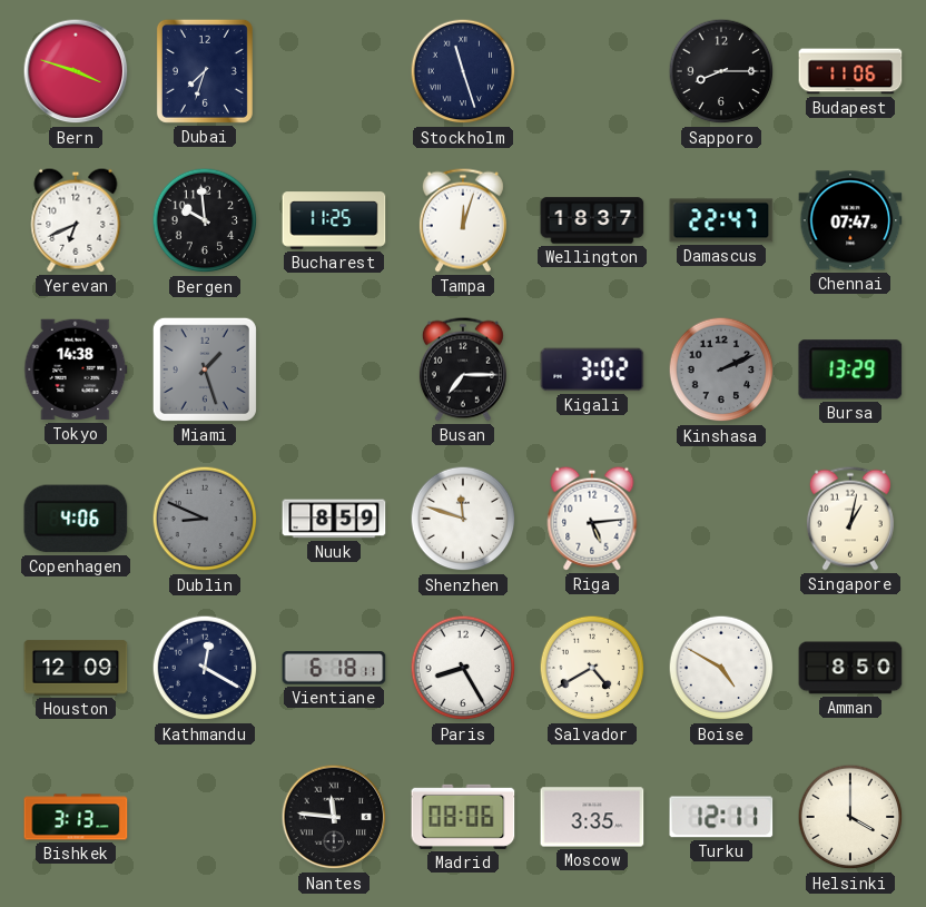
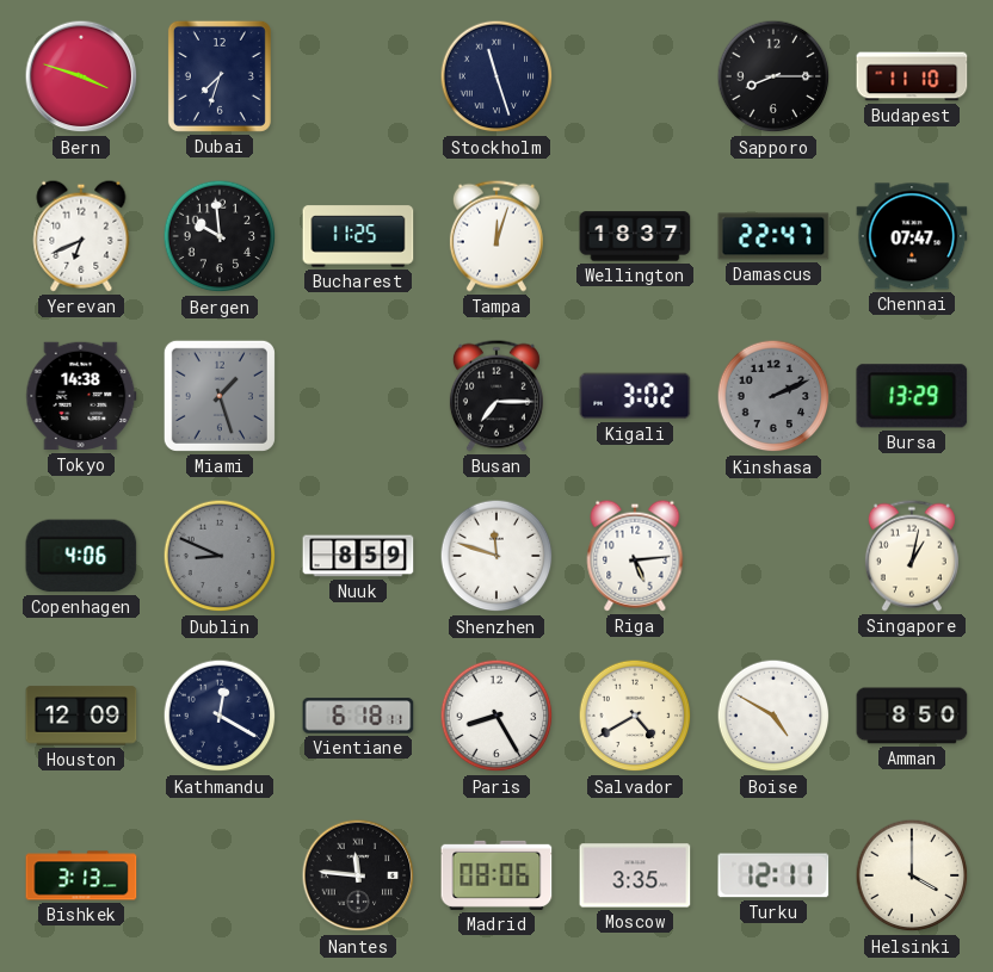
Budapest: 11:06 -> 11:10 (912, 76)
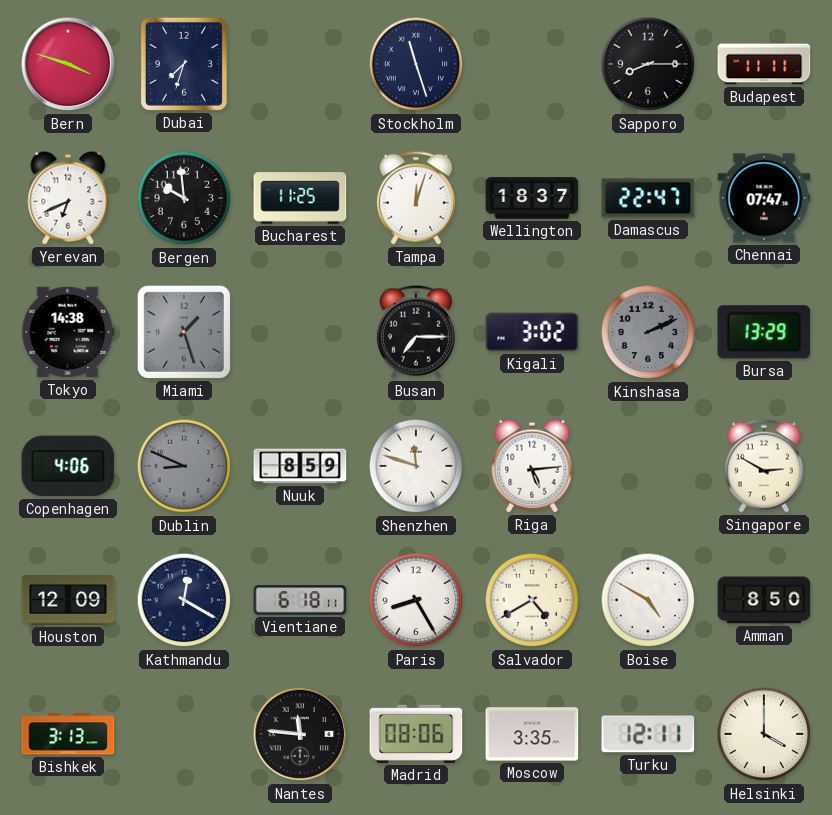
Budapest: 11:10 -> 11:11 (764, 64)
Singapore: 1:02 -> 2:50 (764, 466)
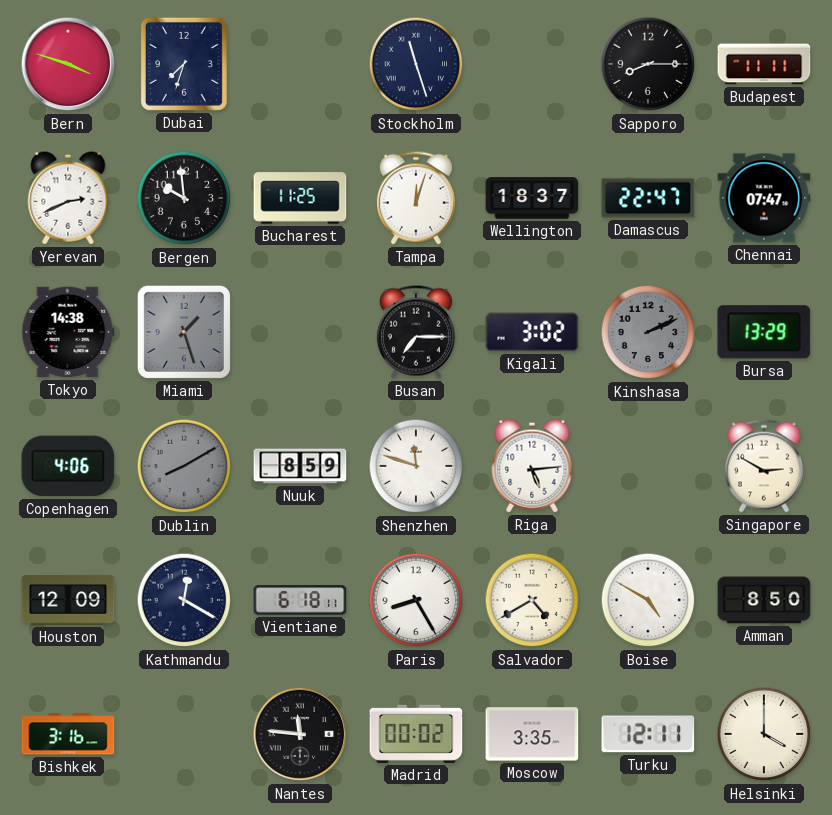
Yerevan: 6:41 -> 2:41 (68, 198)
Dublin: 8:49 -> 8:10 (184, 466)
Bishkek: 3:13 -> 3:16 (68, 734)
Madrid: 08:06 -> 00:02 (416, 734)
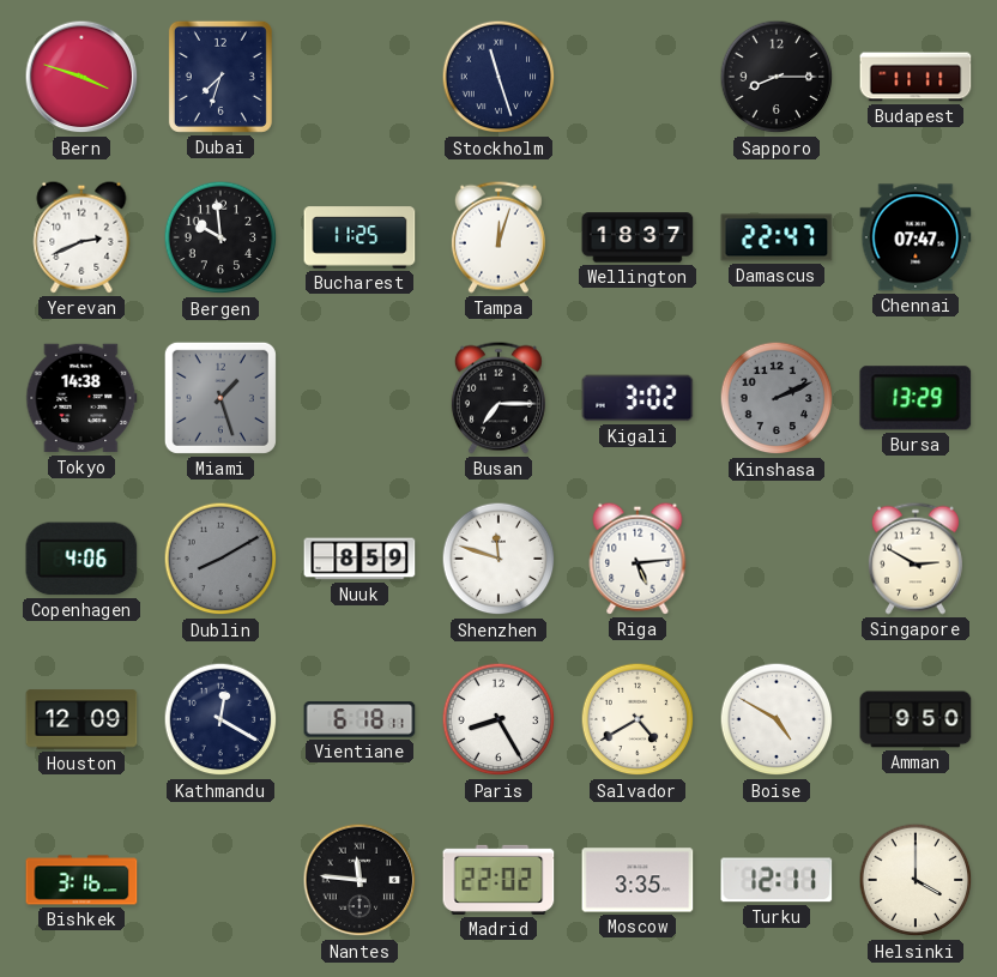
Amman: 8:50 -> 9:50 (916, 719)
Madrid: 00:02 -> 22:02 (498, 880)
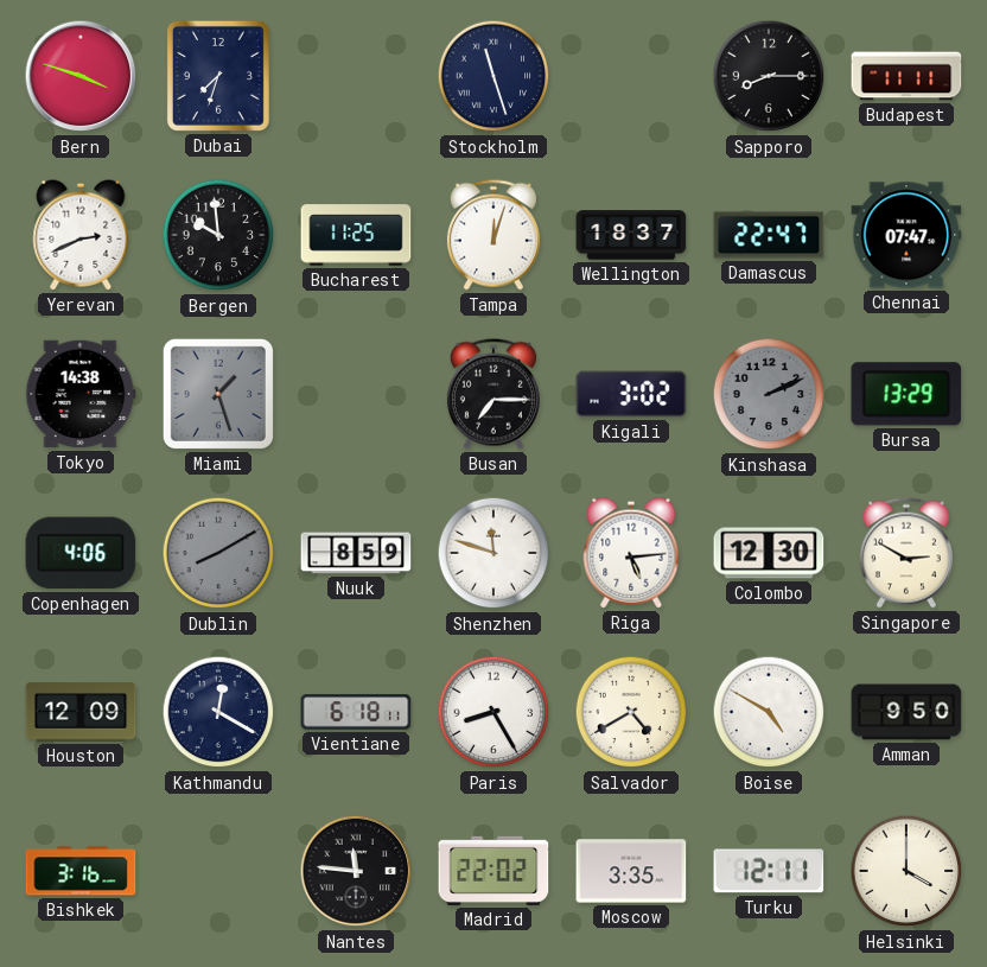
Colombo: none -> 12:30 (769, 553)
